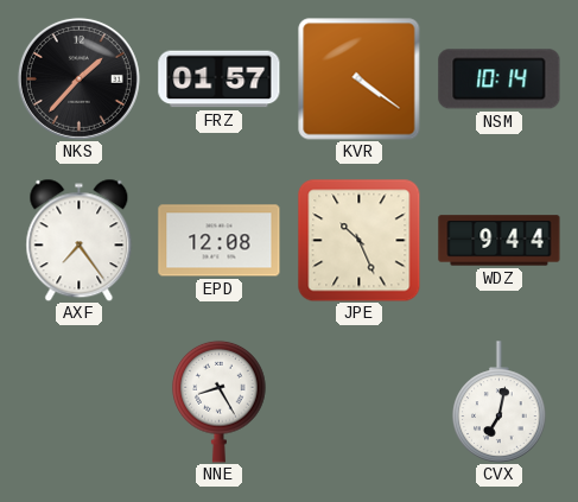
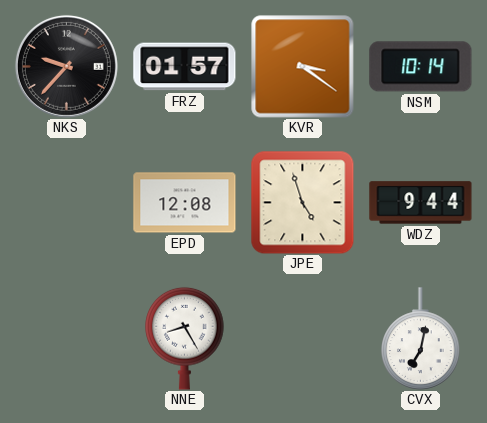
NKS: 1:37 -> 9:37 (66, 66)
KVR: 4:21 -> 3:21 (303, 67)
AXF: 7:24 -> none (80, 240)
JPE: 10:26 -> 4:57 (302, 202)
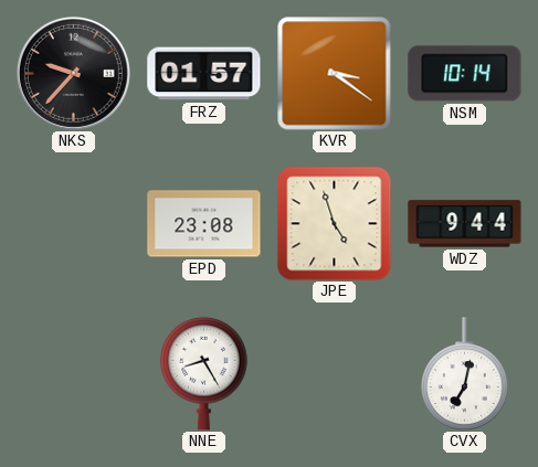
EPD: 12:08 -> 23:08 (204, 224)
